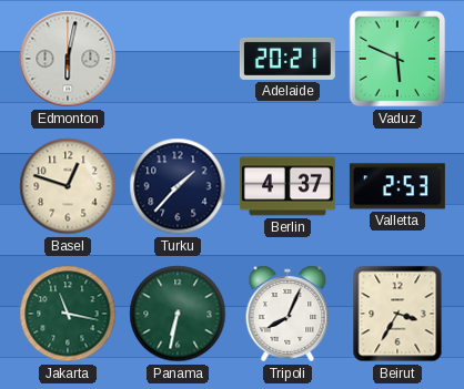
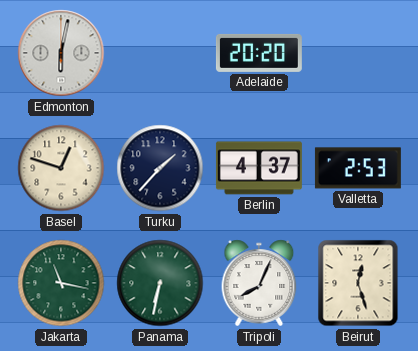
Adelaide: 20:21 -> 20:20 (259, 53)
Vaduz: 5:49 -> none (397, 59)
Beirut: 3:35 -> 12:27 (358, 283)
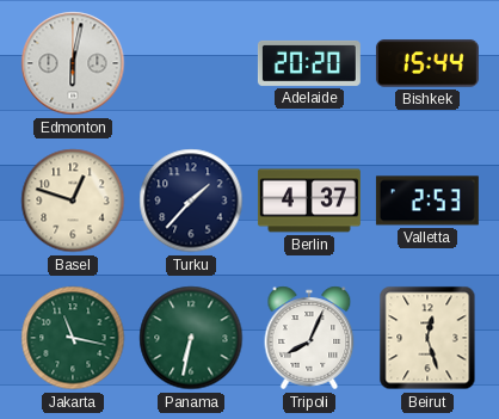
Bishkek: none -> 15:44 (427, 63)
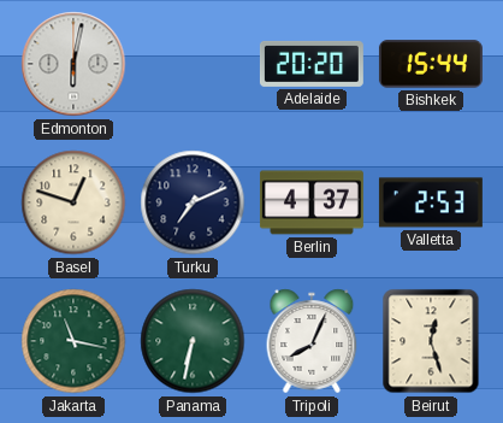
Turku: 1:37 -> 7:11 (193, 202)
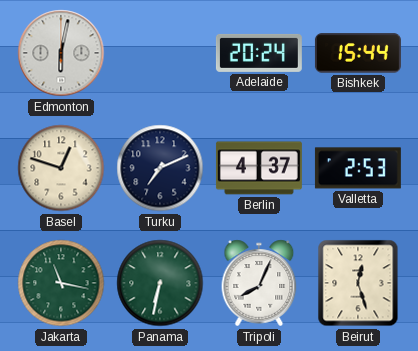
Adelaide: 20:20 -> 20:24 (259, 53)
